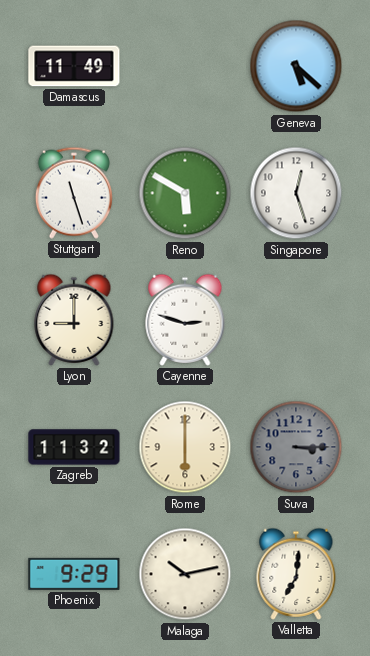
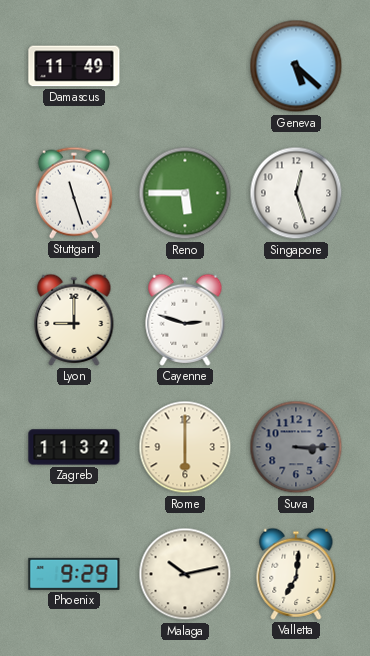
Reno: 5:50 -> 5:45 (185, 193)
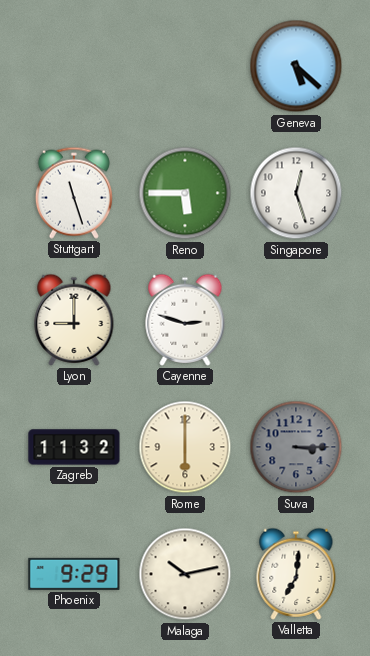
Damascus: 11:49 -> none (74, 66)
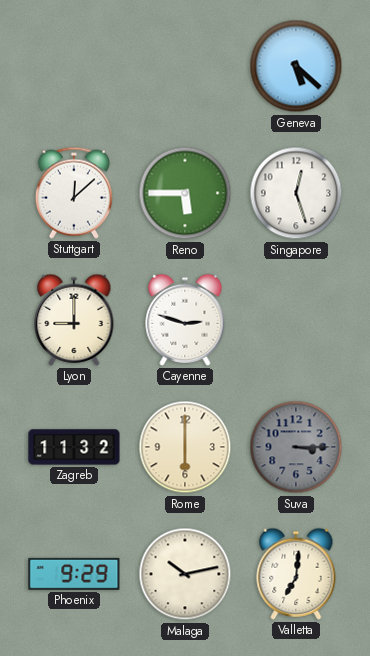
Stuttgart: 11:27 -> 12:08 (74, 193)
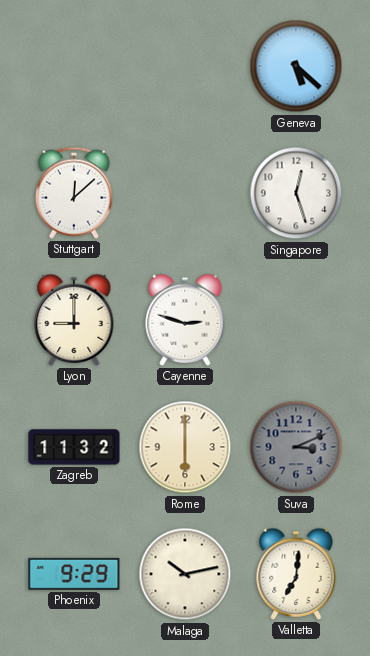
Reno: 5:45 -> none (185, 193)
Suva: 3:15 -> 3:11 (296, 447)
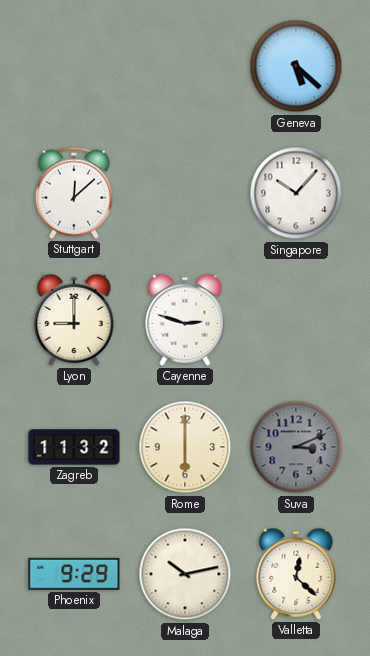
Singapore: 12:27 -> 10:07 (296, 193)
Valletta: 7:01 -> 12:22 (296, 574)
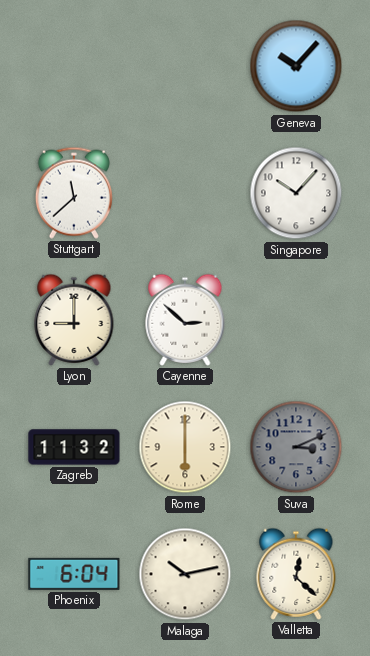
Geneva: 5:22 -> 10:07 (296, 66)
Stuttgart: 12:08 -> 11:38 (74, 193)
Cayenne: 2:48 -> 2:52 (185, 320)
Phoenix: 9:29 -> 6:04 (74, 574)
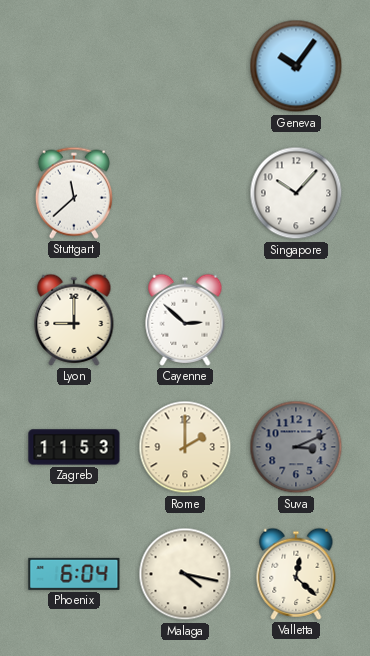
Geneva: 10:07 -> 10:06 (296, 66)
Zagreb: 11:32 -> 11:53 (74, 447)
Rome: 6:00 -> 2:00 (185, 447)
Malaga: 10:13 -> 4:17 (185, 574)
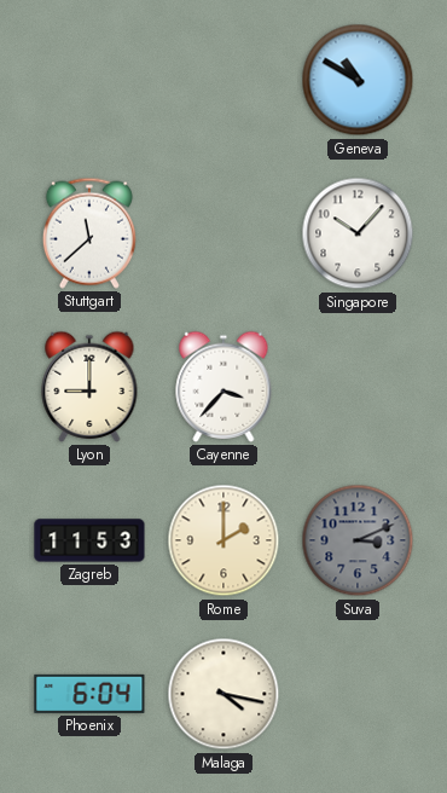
Geneva: 10:06 -> 10:50 (358, 80)
Cayenne: 2:52 -> 3:37 (224, 387)
Valletta: 12:22 -> none (296, 574)
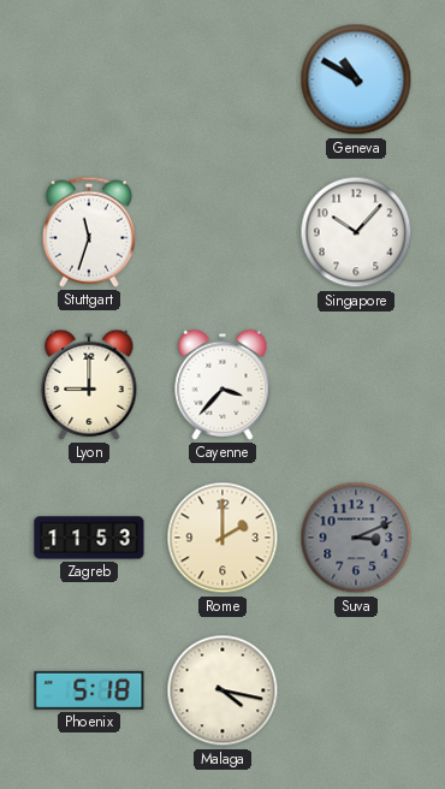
Stuttgart: 11:38 -> 11:33 (89, 232)
Phoenix: 6:04 -> 5:18 (89, 690)
